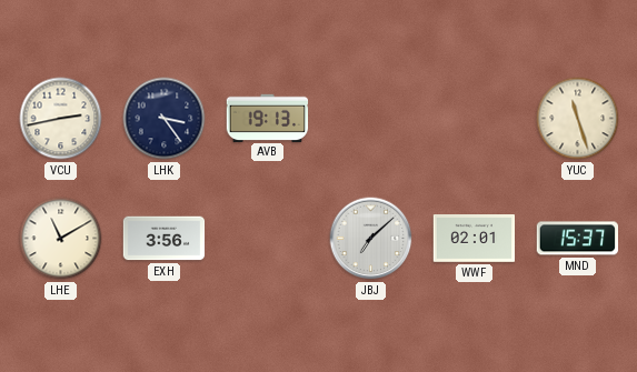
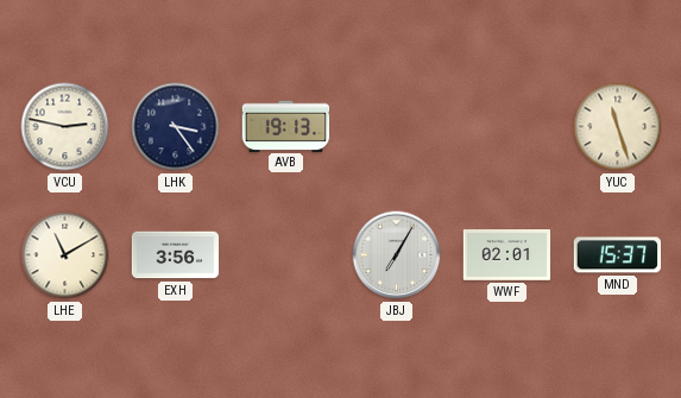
VCU: 2:43 -> 2:47 (65, 127)
JBJ: 7:08 -> 7:05 (397, 255)
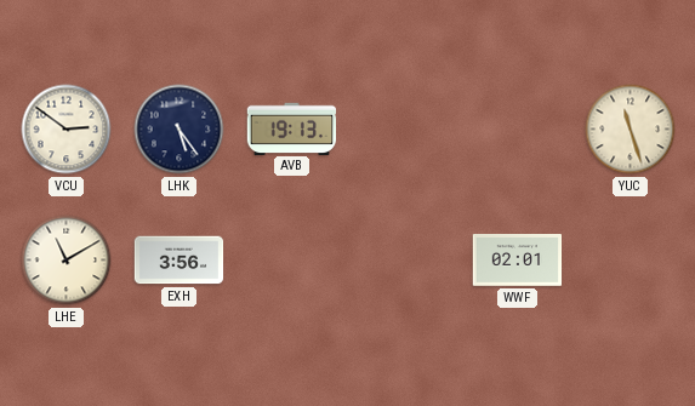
VCU: 2:47 -> 2:51 (67, 130)
LHK: 3:24 -> 5:24 (180, 130)
JBJ: 7:05 -> none (397, 255)
MND: 15:37 -> none (618, 255)
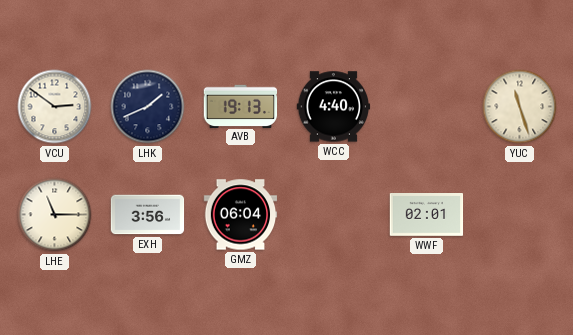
LHK: 5:24 -> 1:41 (148, 107)
WCC: none -> 4:40 (334, 107)
LHE: 11:10 -> 11:15 (55, 215)
GMZ: none -> 06:04 (241, 215)
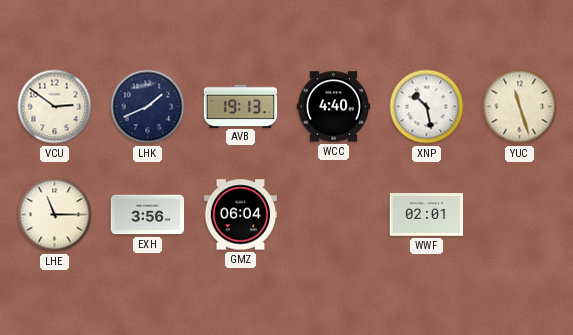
XNP: none -> 10:28 (427, 107)
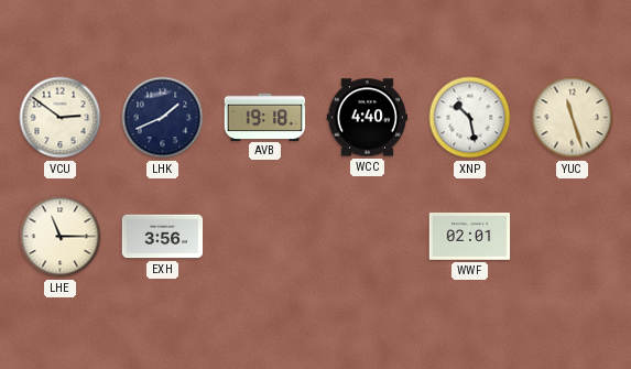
AVB: 19:13 -> 19:18 (265, 117)
GMZ: 06:04 -> none (241, 215)
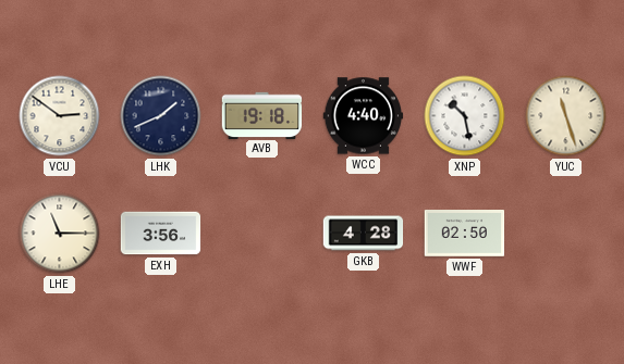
GKB: none -> 4:28 (364, 234)
WWF: 02:01 -> 02:50 (465, 234)
